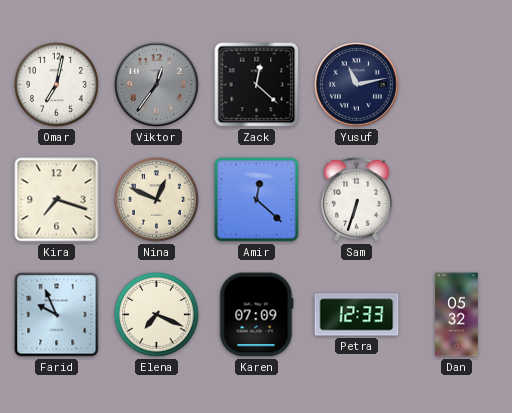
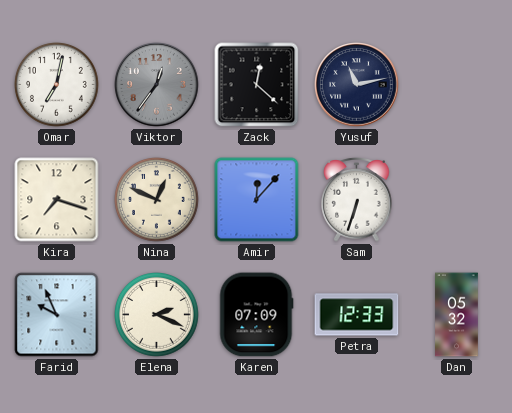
Amir: 12:22 -> 12:07 (257, 200)
Elena: 7:19 -> 2:19 (157, 315)
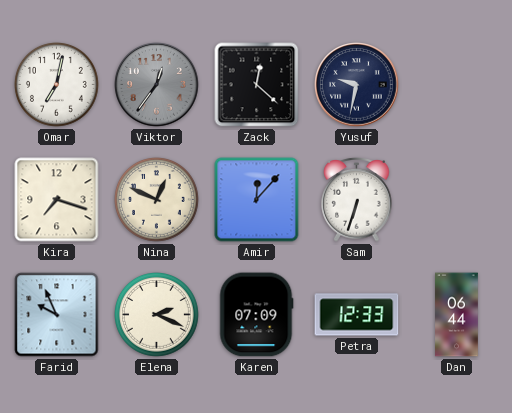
Yusuf: 11:13 -> 9:32 (357, 85)
Dan: 05:32 -> 06:44 (457, 315)
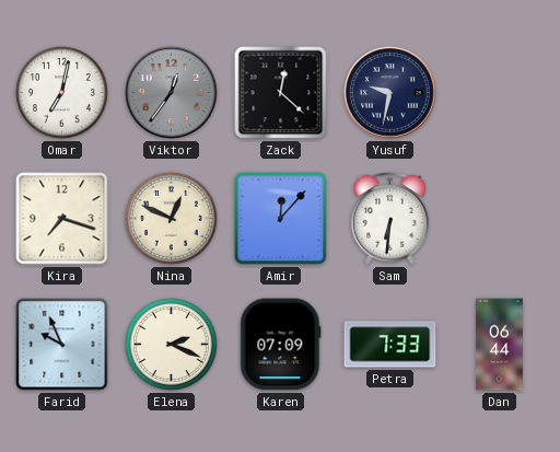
Sam: 6:33 -> 6:31 (390, 219)
Petra: 12:33 -> 7:33 (390, 345)
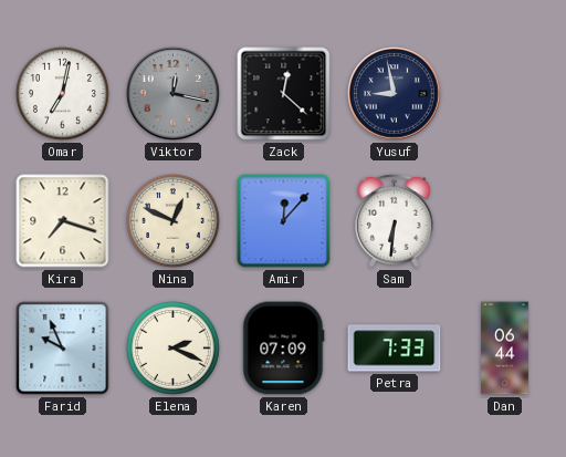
Viktor: 12:36 -> 12:17 (174, 94)
Yusuf: 9:32 -> 8:58 (395, 94)
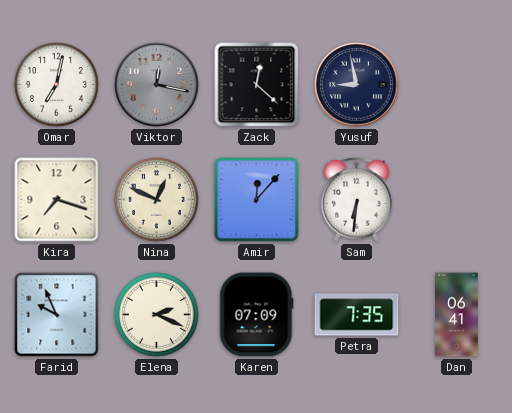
Petra: 7:33 -> 7:35 (357, 315)
Dan: 06:44 -> 06:41 (457, 315)
